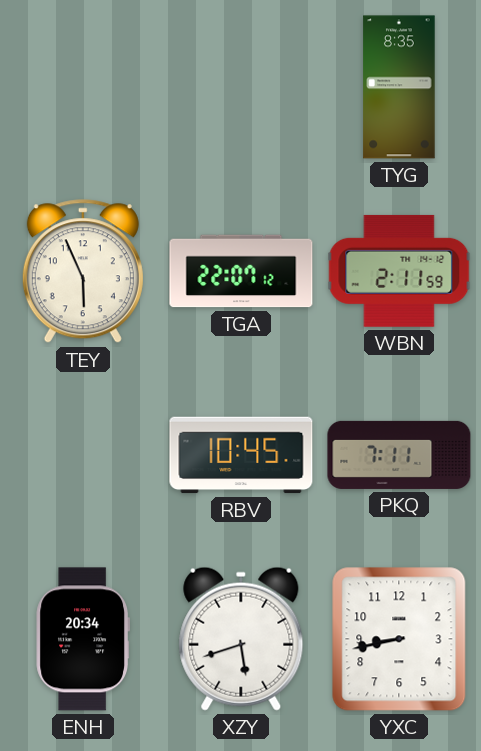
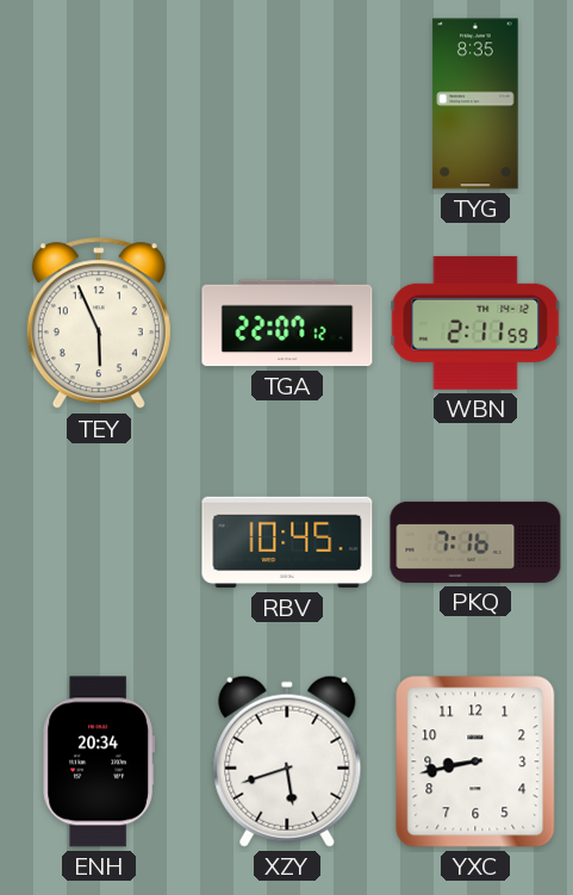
PKQ: 7:11 -> 7:16 (475, 542)
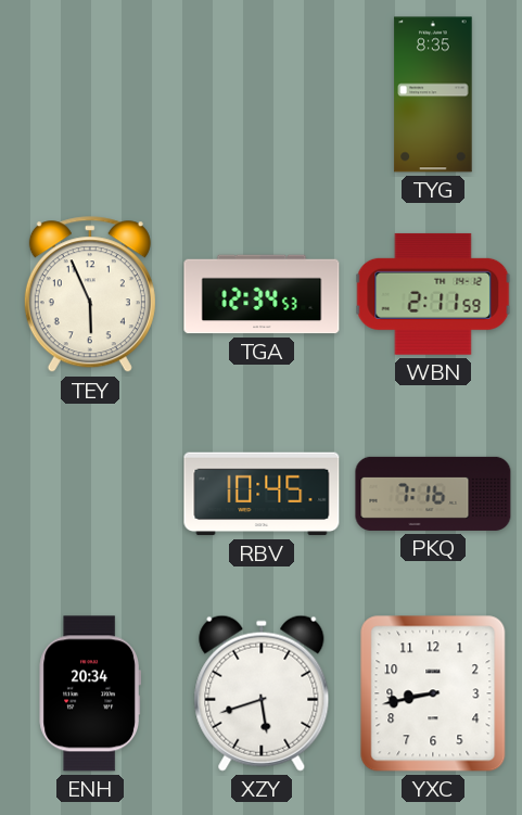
TGA: 22:07 -> 12:34 (262, 294)
